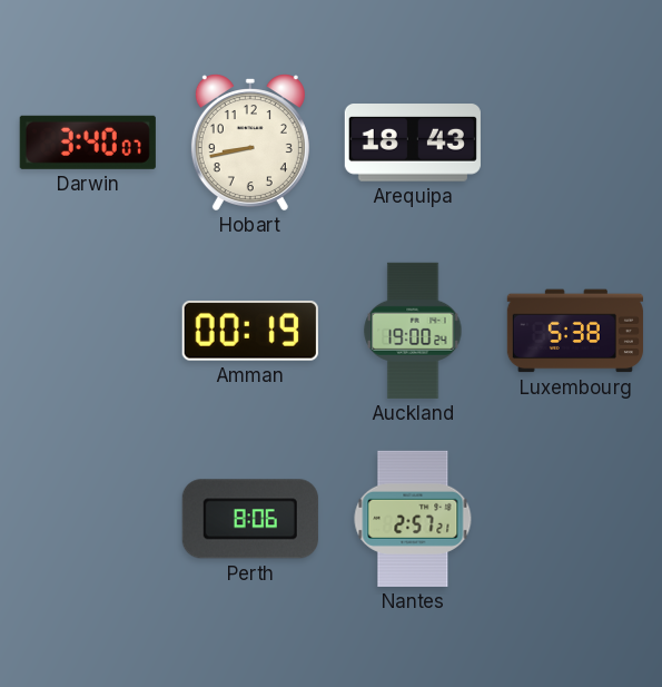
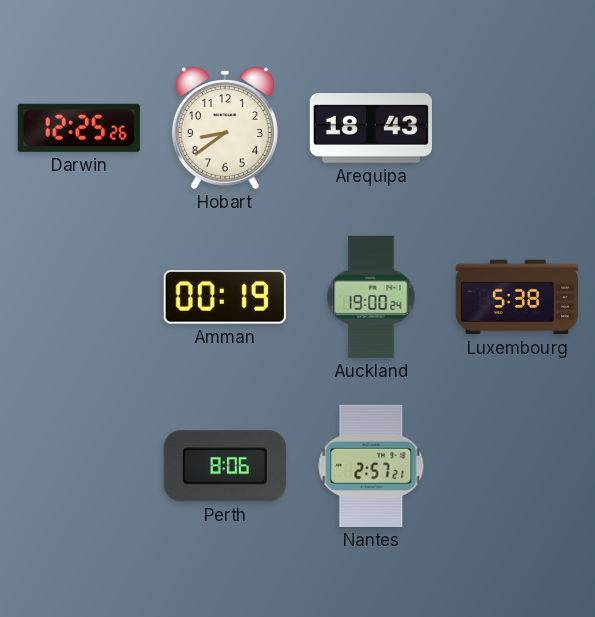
Darwin: 3:40 -> 12:25 (79, 128)
Hobart: 8:43 -> 8:39 (225, 128)
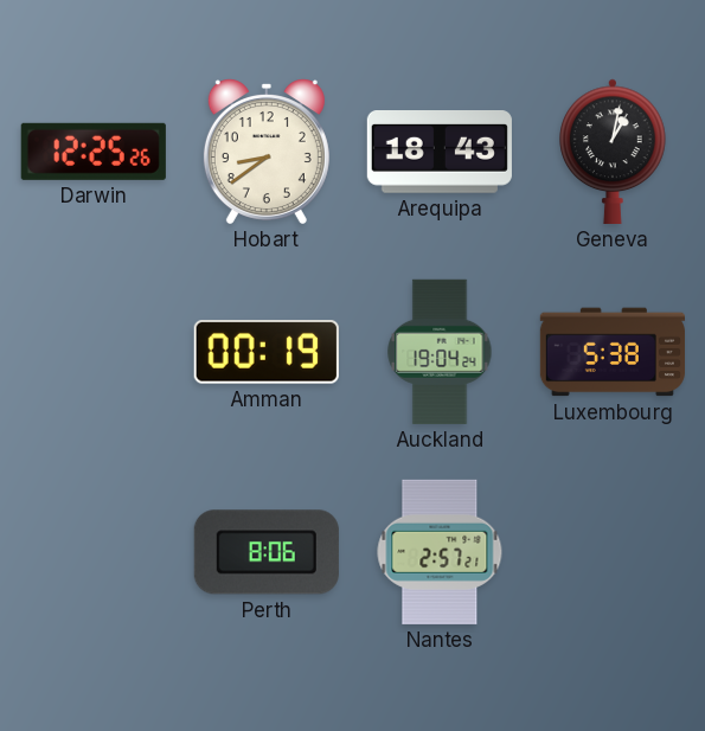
Geneva: none -> 1:02 (613, 152)
Auckland: 19:00 -> 19:04 (440, 352)
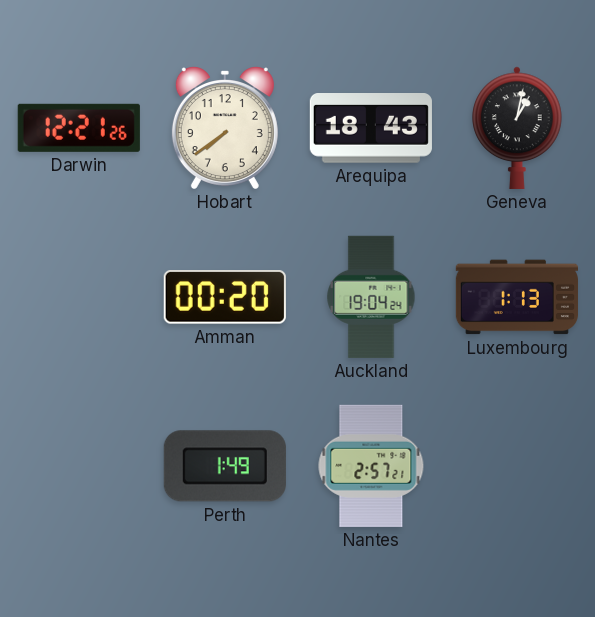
Darwin: 12:25 -> 12:21 (79, 128)
Hobart: 8:39 -> 7:39 (225, 128)
Amman: 00:19 -> 00:20 (225, 298)
Luxembourg: 5:38 -> 1:13 (517, 297)
Perth: 8:06 -> 1:49 (225, 466)
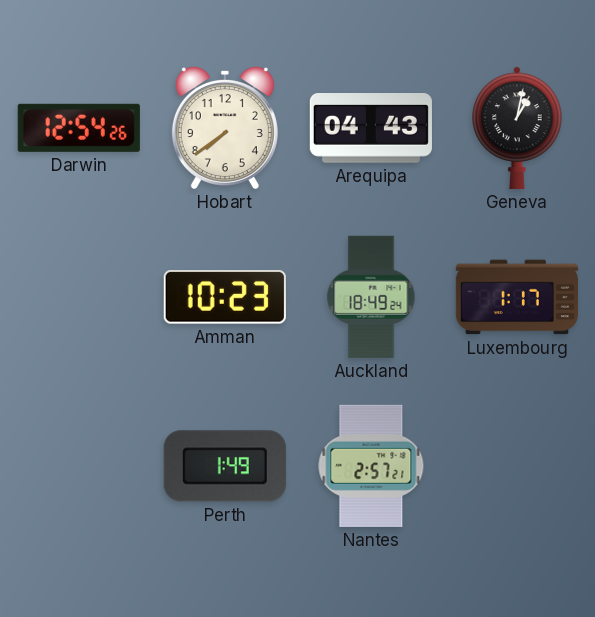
Darwin: 12:21 -> 12:54 (79, 128)
Arequipa: 18:43 -> 04:43 (371, 129)
Amman: 00:20 -> 10:23 (225, 298)
Auckland: 19:04 -> 18:49 (371, 297)
Luxembourg: 1:13 -> 1:17 (517, 297)
